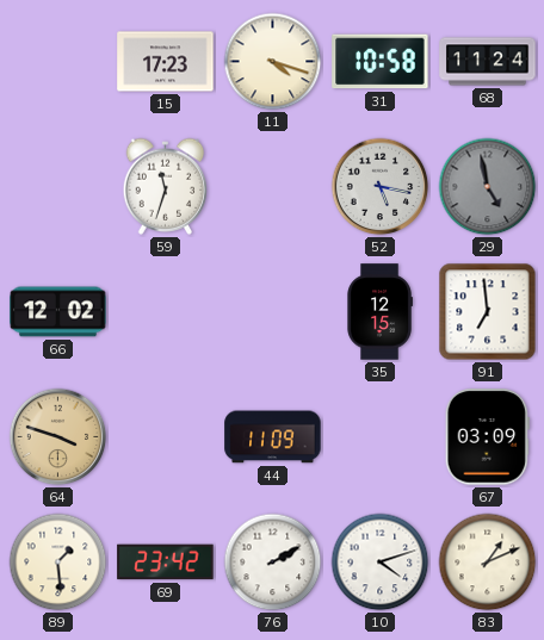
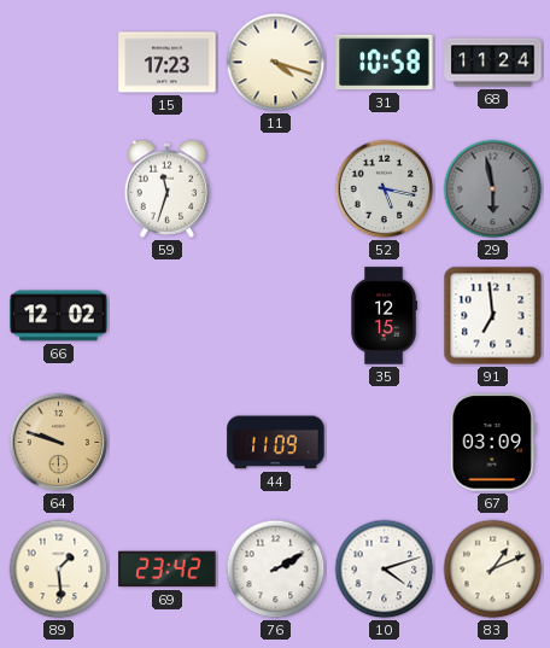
29: 4:58 -> 5:58 (493, 189)
64: 3:48 -> 9:48 (59, 443)
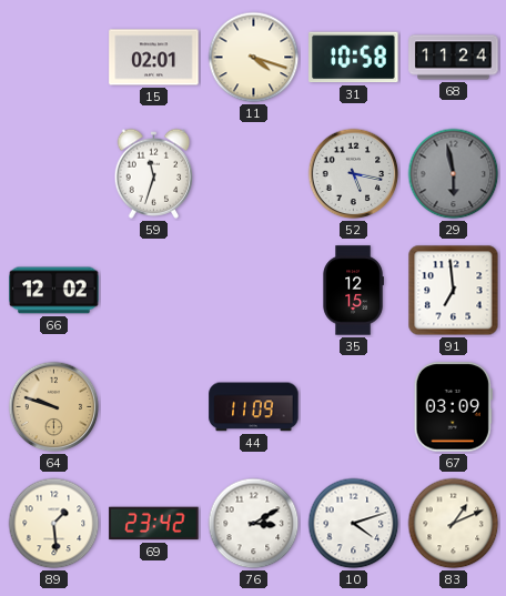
15: 17:23 -> 02:01 (154, 58)
76: 2:10 -> 3:10 (254, 524)
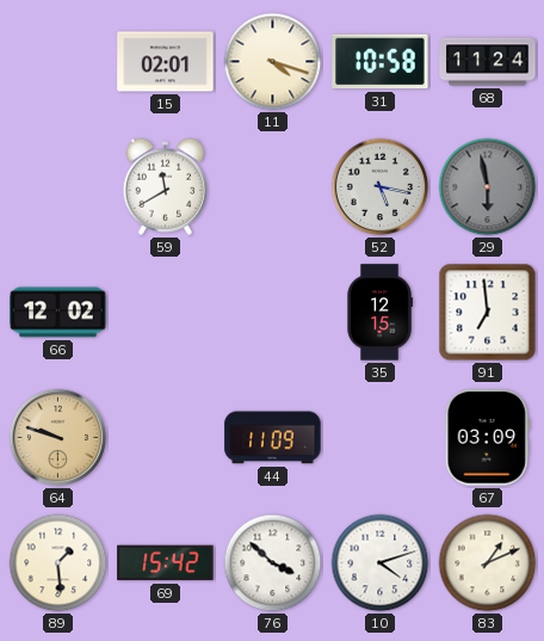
59: 11:33 -> 11:40 (166, 186)
69: 23:42 -> 15:42 (166, 563)
76: 3:10 -> 3:52 (273, 563)
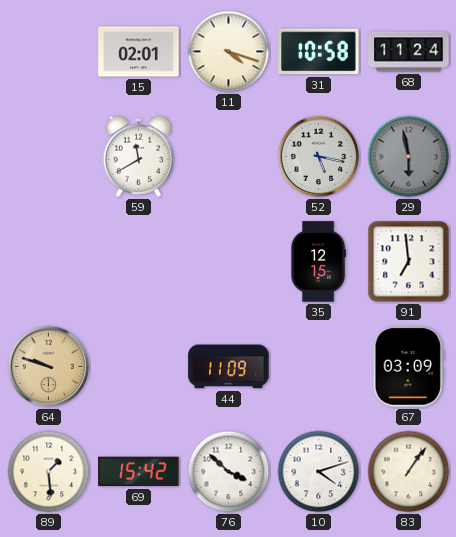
66: 12:02 -> none (58, 313)
83: 1:11 -> 1:06 (409, 472)
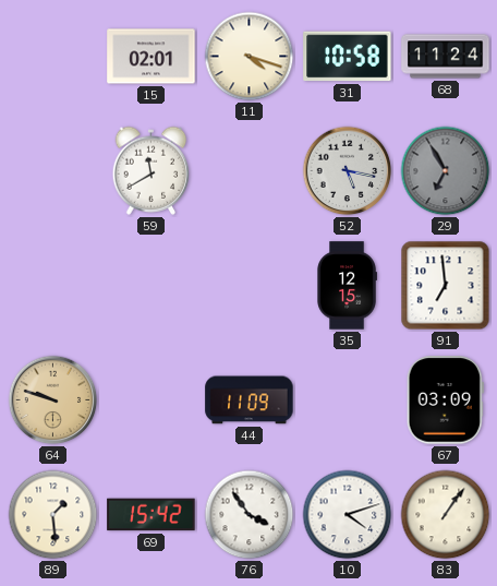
29: 5:58 -> 6:55 (446, 171)
76: 3:52 -> 3:54 (250, 515)
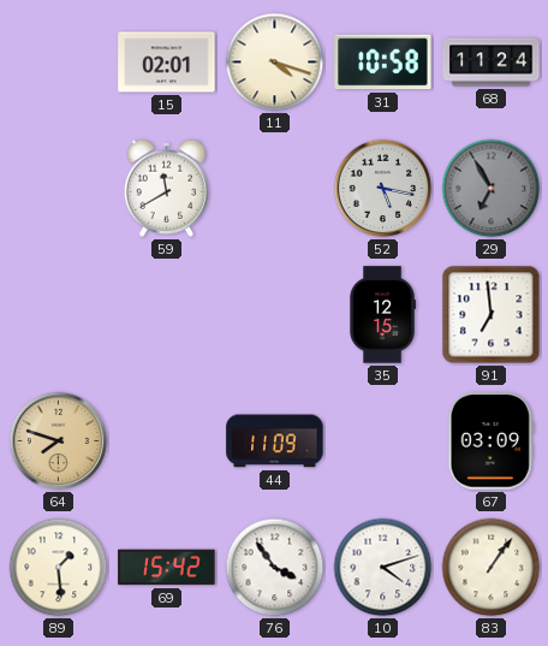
64: 9:48 -> 7:48 (59, 441)
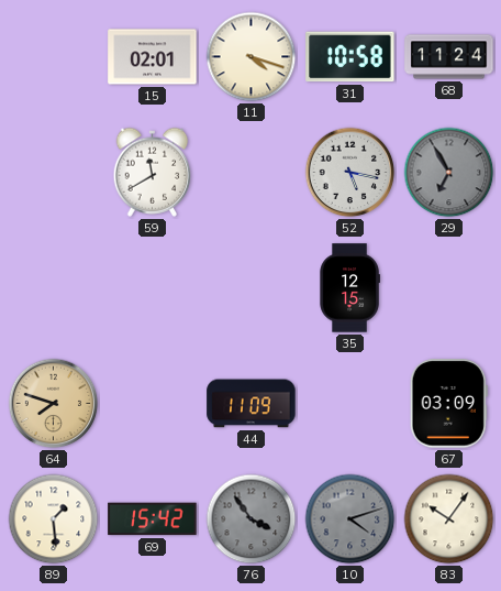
91: 6:59 -> none (492, 315)
76 dial: white -> grey (252, 519)
10 dial: white -> grey (350, 519)
83: 1:06 -> 10:06 (449, 519)
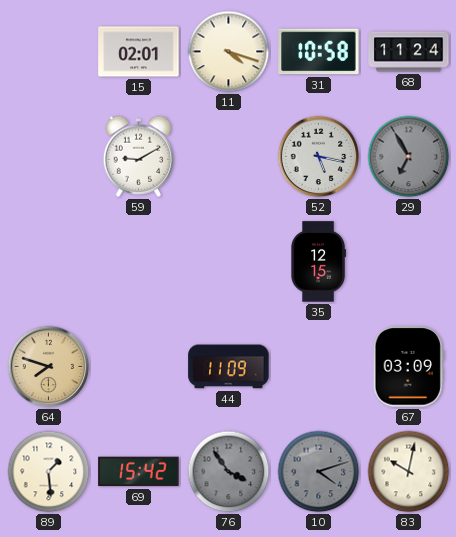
59: 11:40 -> 9:10 (139, 156)
83: 10:06 -> 10:02 (409, 472)
